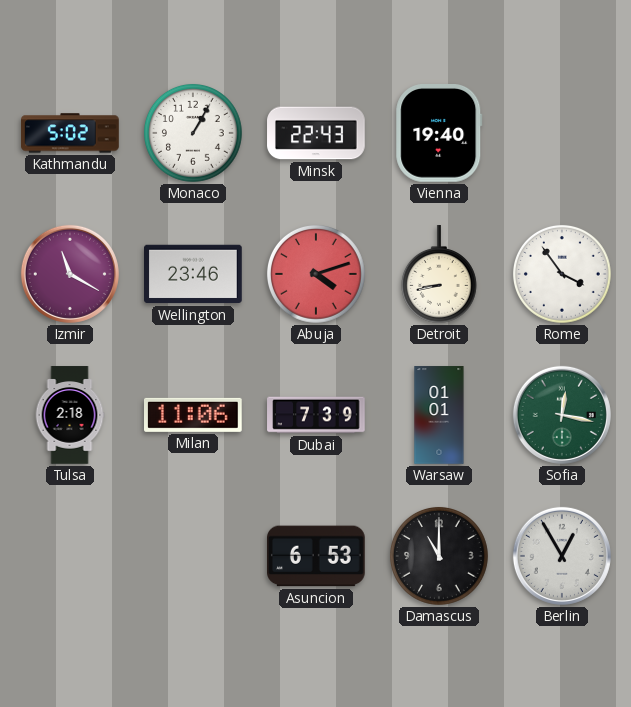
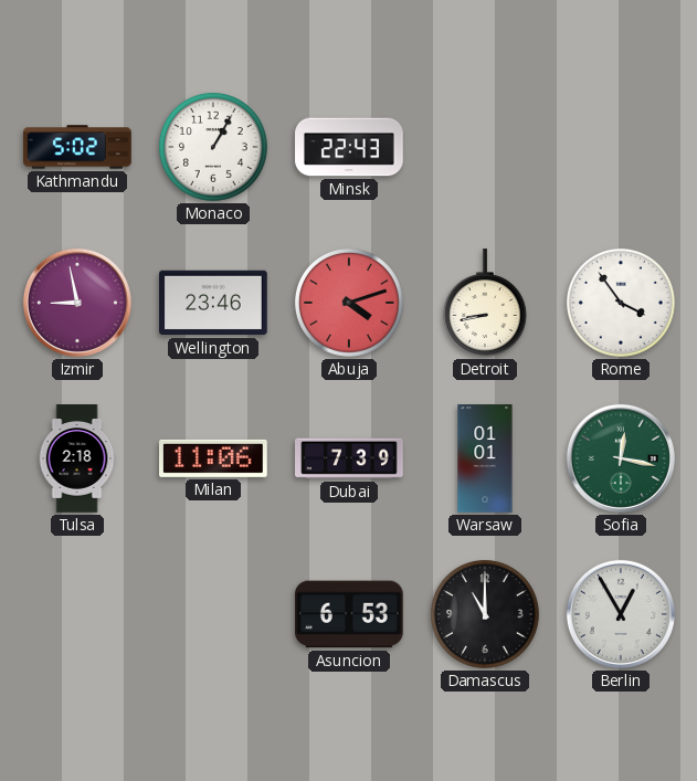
Vienna: 19:40 -> none (439, 134)
Izmir: 11:20 -> 8:58 (77, 303)
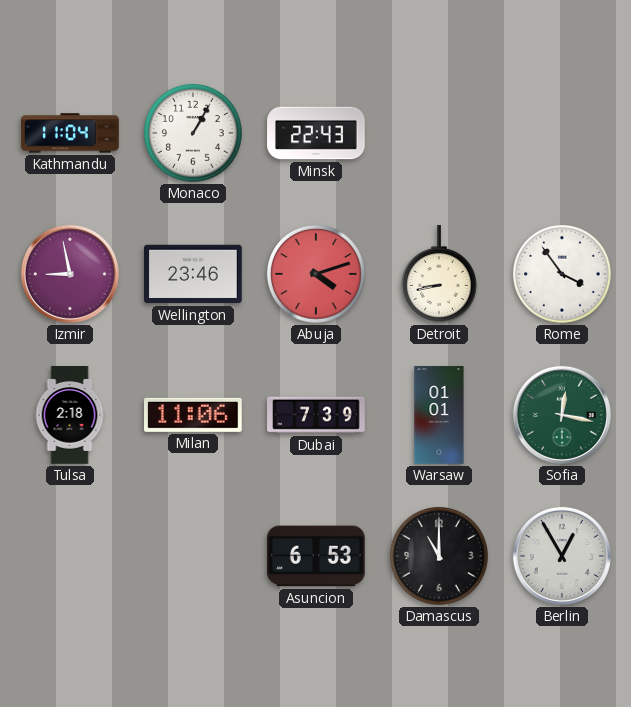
Kathmandu: 5:02 -> 11:04 (70, 133)
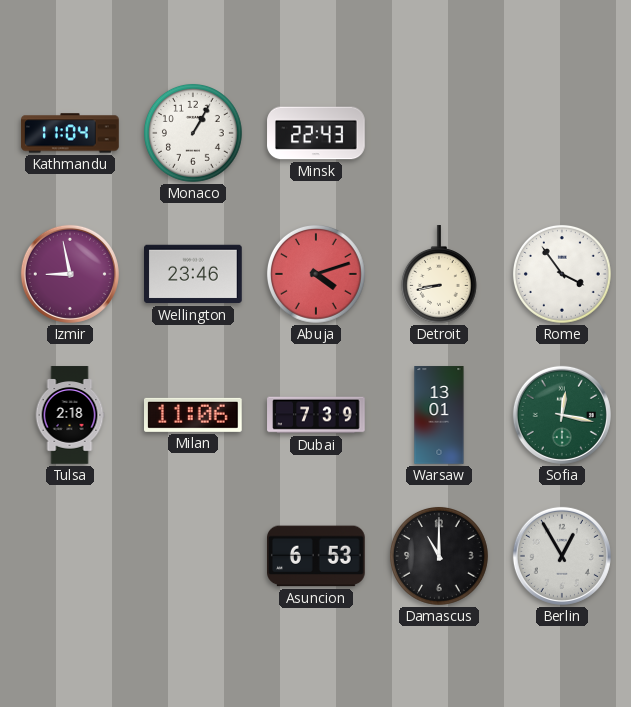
Warsaw: 01:01 -> 13:01 (439, 415)
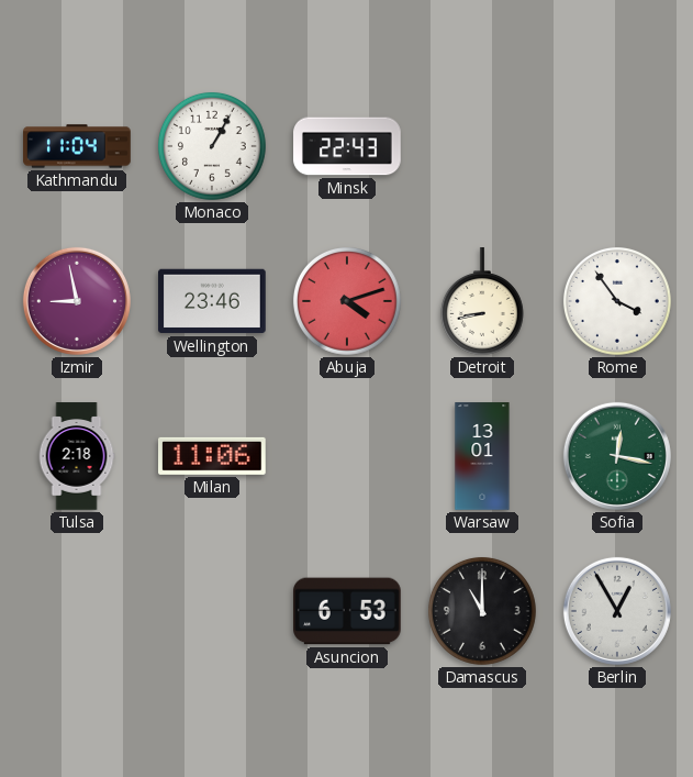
Dubai: 7:39 -> none (316, 415)
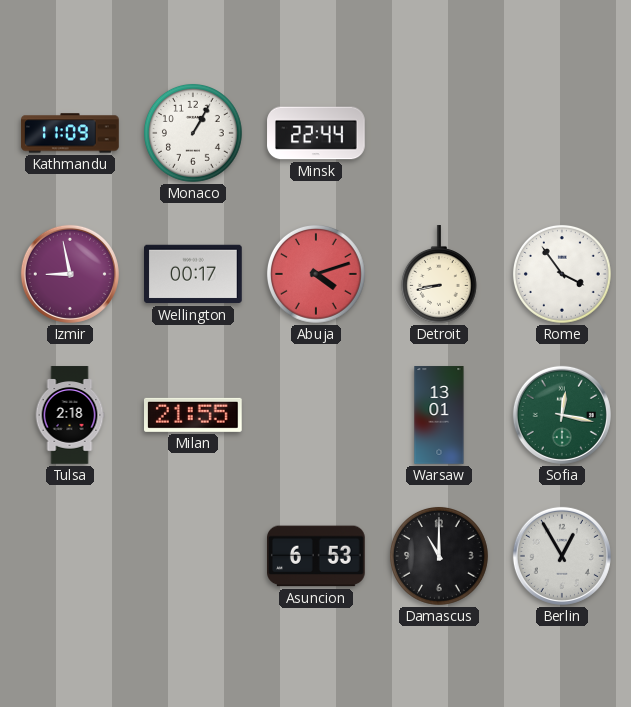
Kathmandu: 11:04 -> 11:09 (70, 133)
Minsk: 22:43 -> 22:44 (316, 133)
Wellington: 23:46 -> 00:17 (194, 274)
Milan: 11:06 -> 21:55 (194, 415)
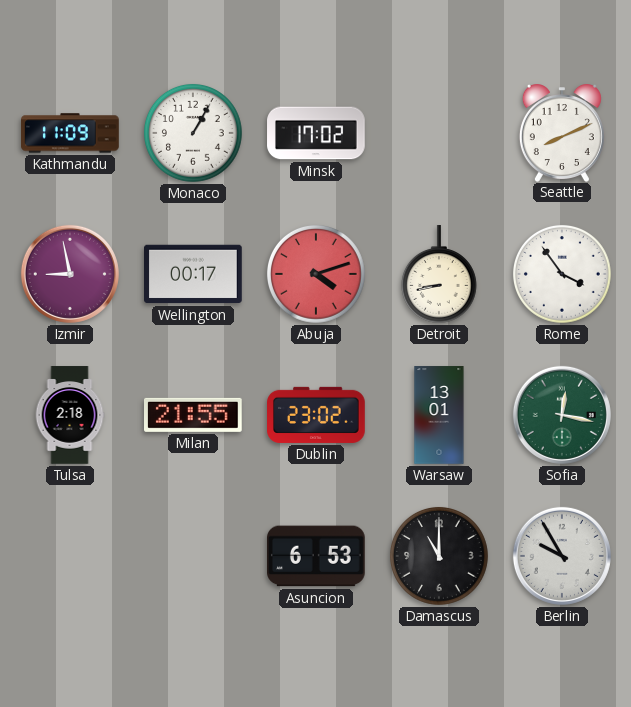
Minsk: 22:44 -> 17:02 (316, 133)
Seattle: none -> 8:11 (562, 133)
Dublin: none -> 23:02 (316, 415)
Berlin: 12:55 -> 9:55 (562, 556)
